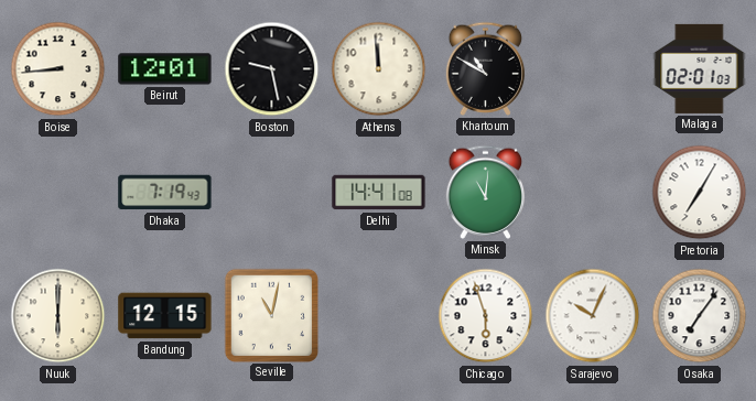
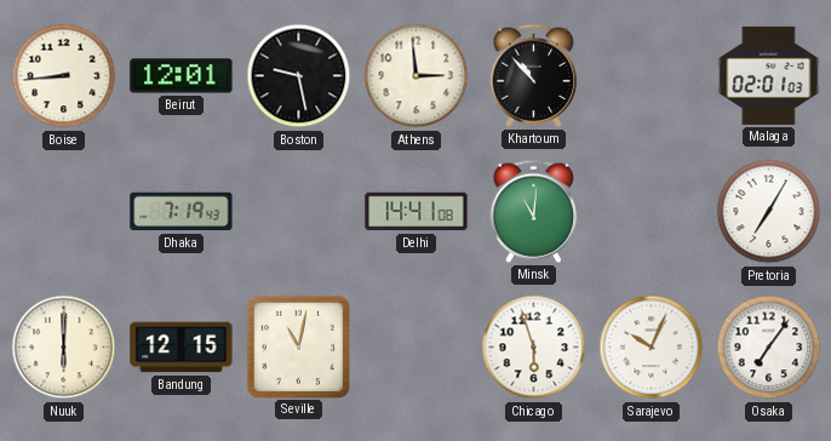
Athens: 11:59 -> 2:59 (417, 76)
Khartoum: 10:50 -> 10:53 (534, 75)
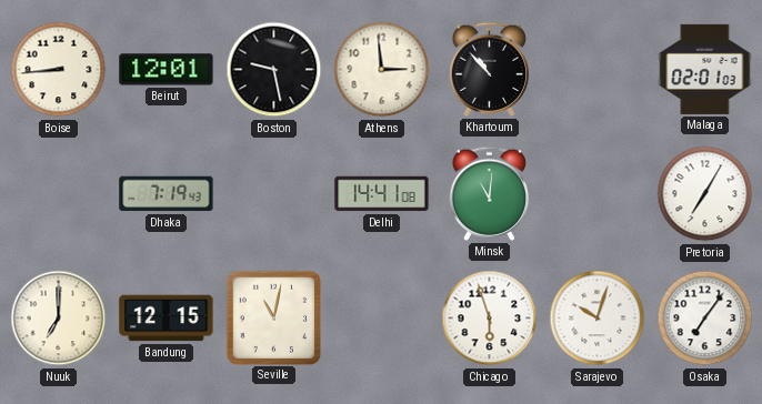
Nuuk: 6:00 -> 7:00 (59, 319)
Sarajevo: 10:04 -> 10:03 (598, 319)
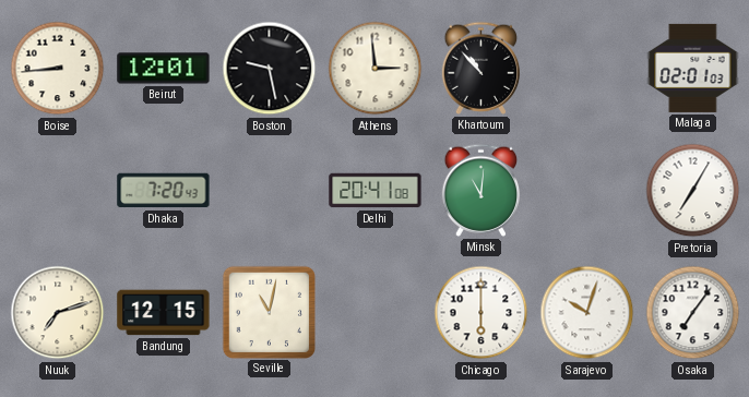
Dhaka: 7:19 -> 7:20 (164, 191)
Delhi: 14:41 -> 20:41 (376, 191)
Nuuk: 7:00 -> 7:12 (58, 313)
Chicago: 5:57 -> 6:00 (481, 313)
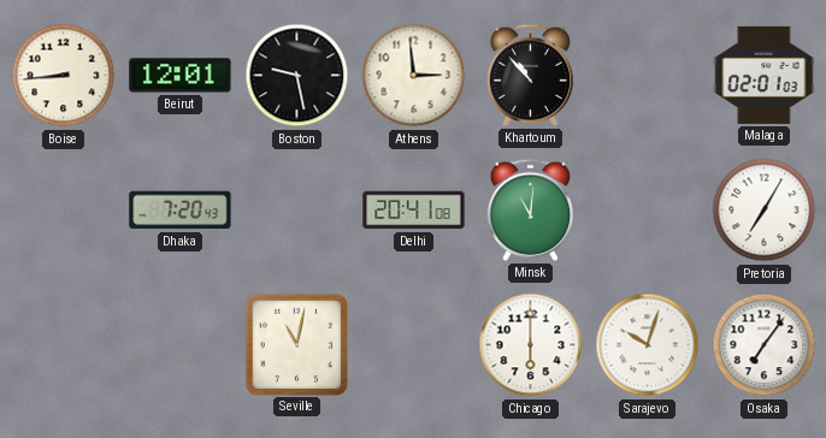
Nuuk: 7:12 -> none (58, 313)
Bandung: 12:15 -> none (164, 313)
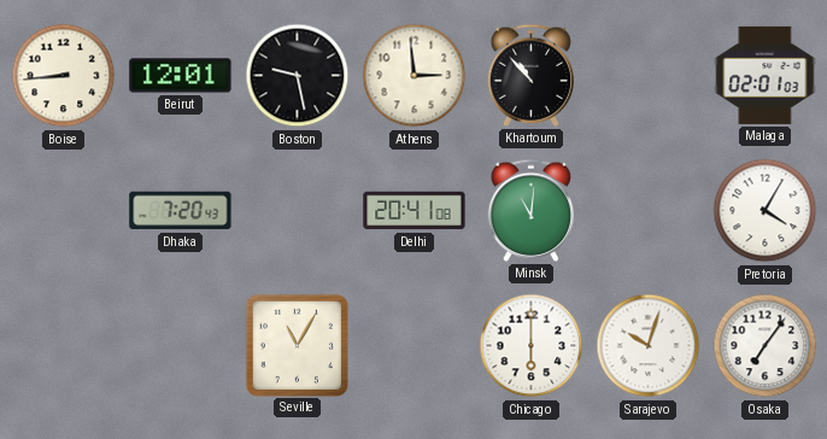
Pretoria: 7:05 -> 4:05 (766, 211)
Seville: 11:02 -> 11:05 (297, 345)
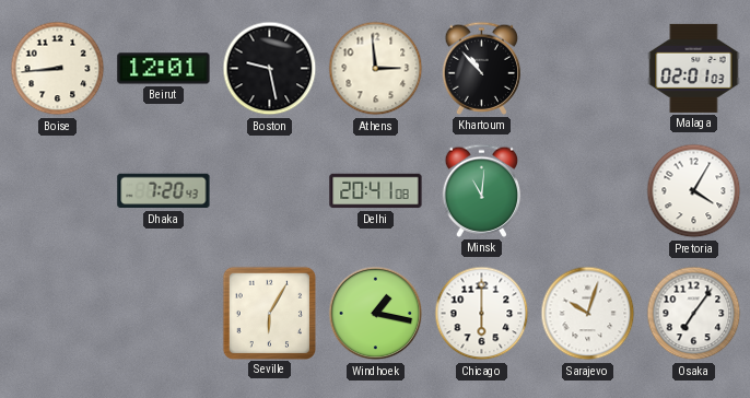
Seville: 11:05 -> 6:05 (269, 313)
Windhoek: none -> 1:17 (376, 314)
